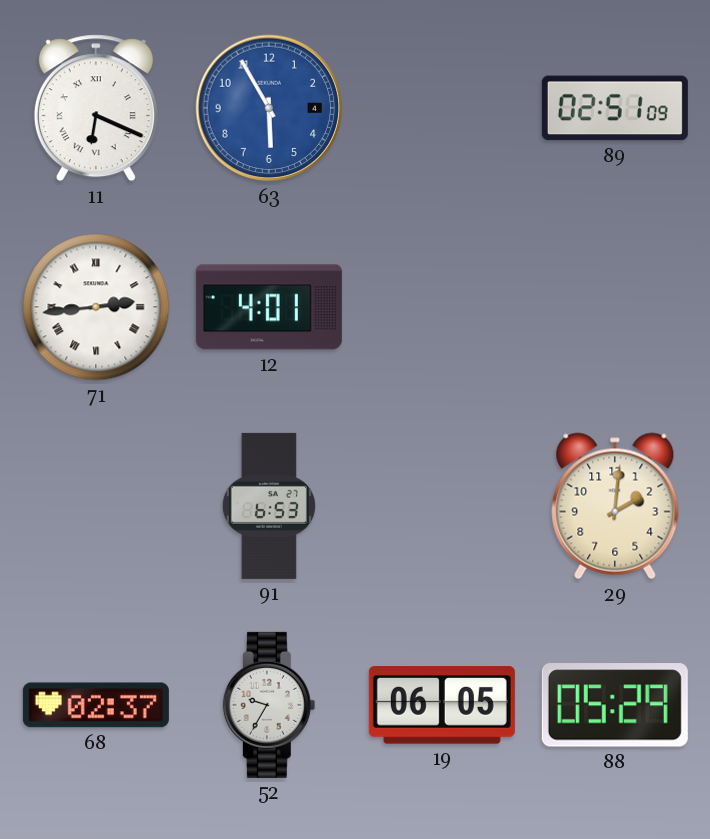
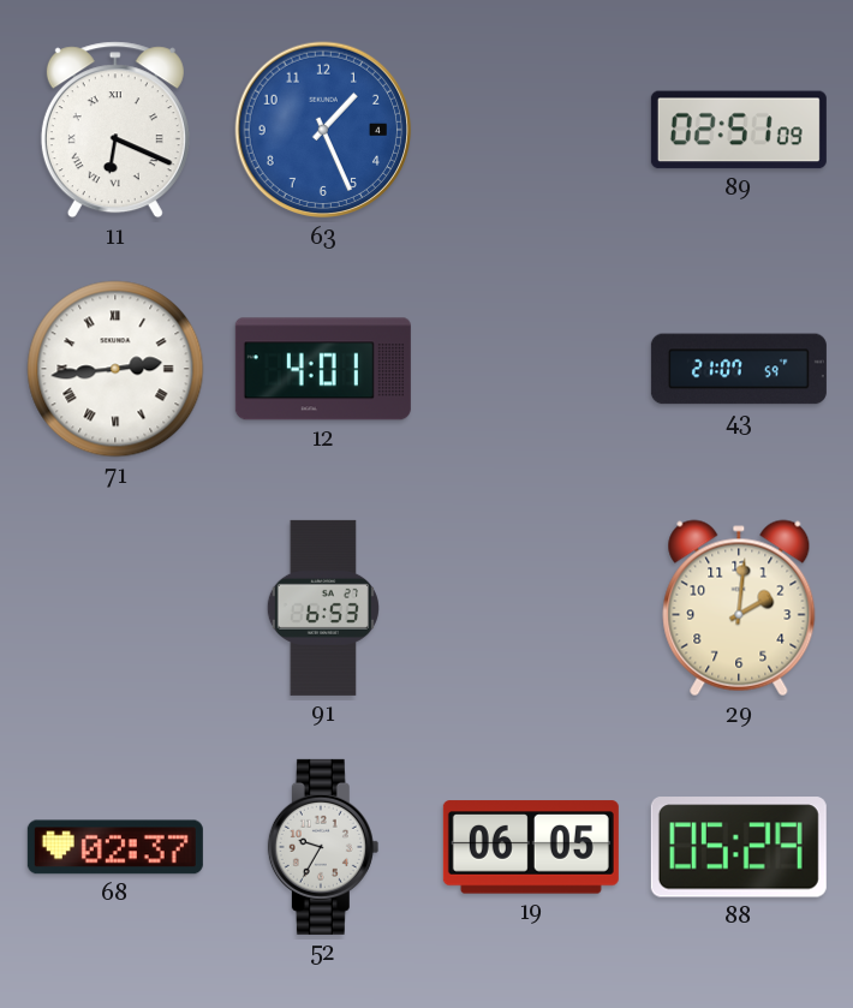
63: 5:55 -> 1:26 (323, 130)
43: none -> 21:07 (739, 369)
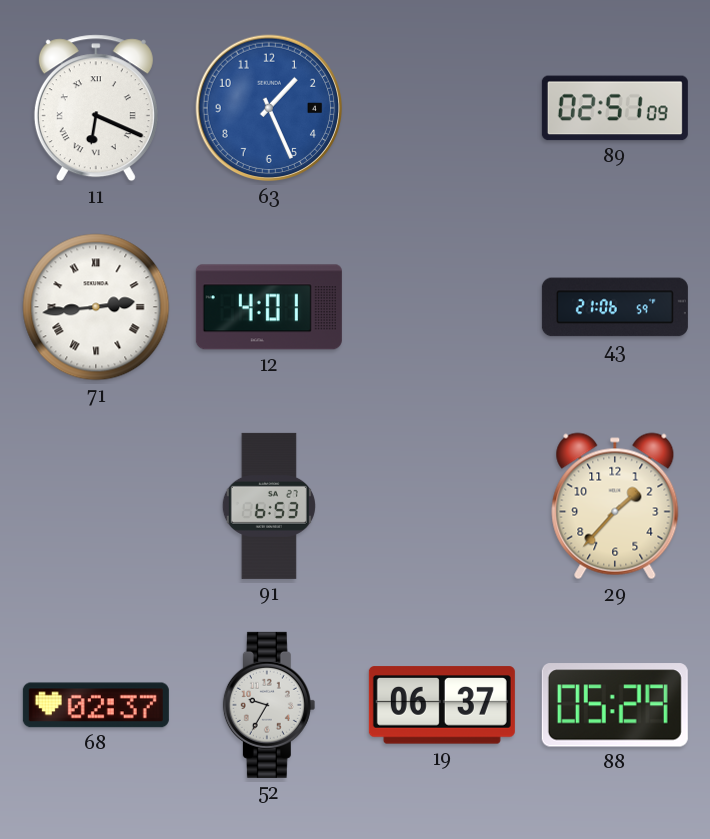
43: 21:07 -> 21:06 (615, 307)
29: 2:01 -> 1:37 (615, 506)
19: 06:05 -> 06:37 (442, 705)
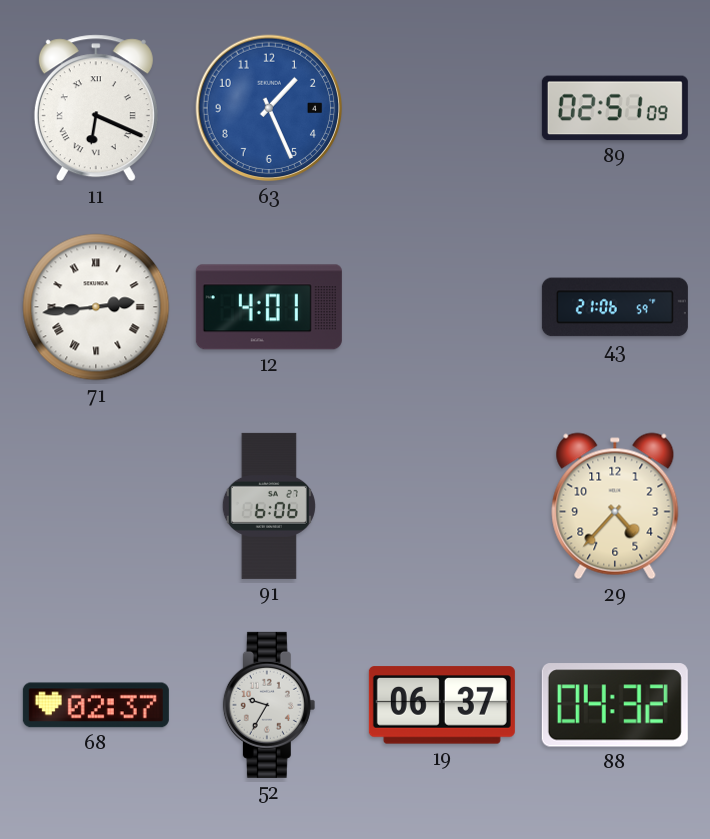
91: 6:53 -> 6:06 (269, 506)
29: 1:37 -> 4:37 (615, 506)
88: 05:29 -> 04:32 (615, 705)
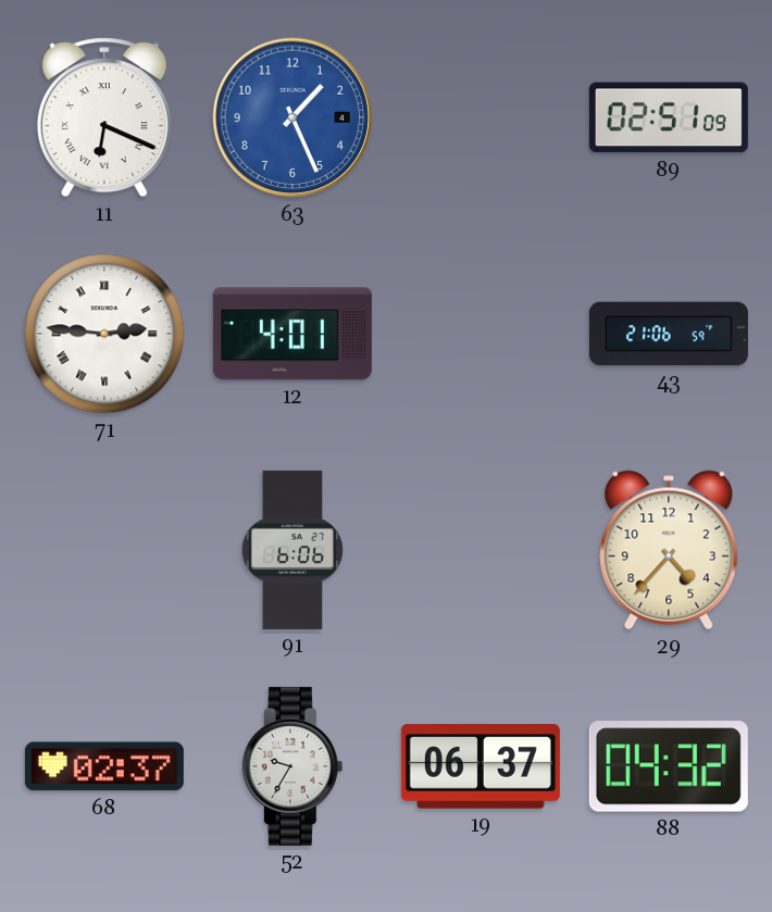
71: 2:44 -> 2:46 (104, 334)
